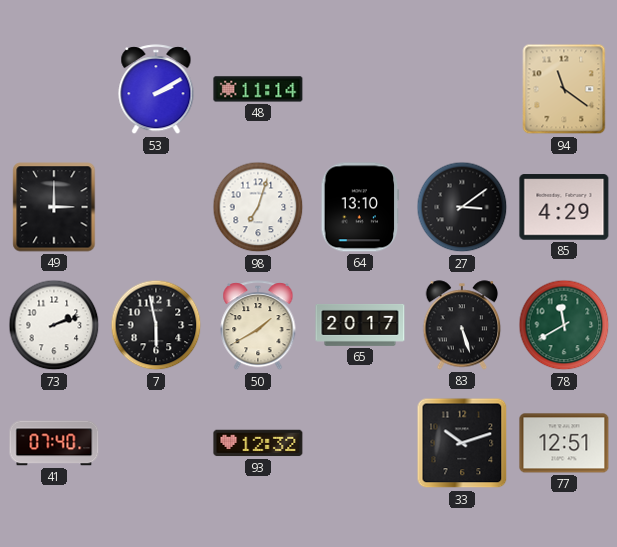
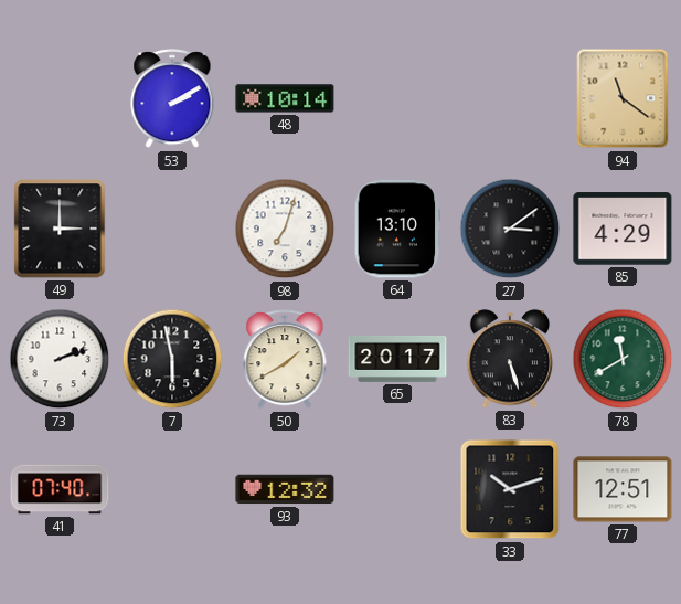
48: 11:14 -> 10:14 (285, 98)
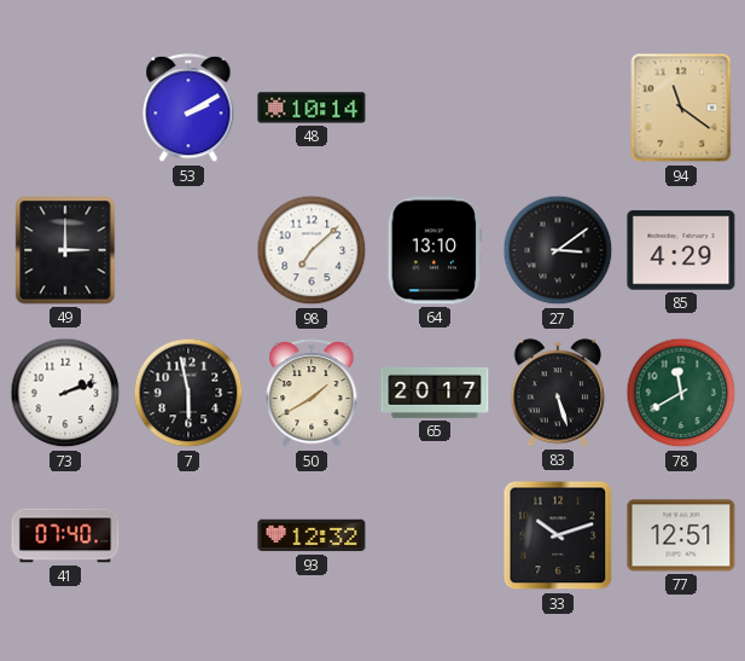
98: 7:03 -> 7:08 (312, 250)
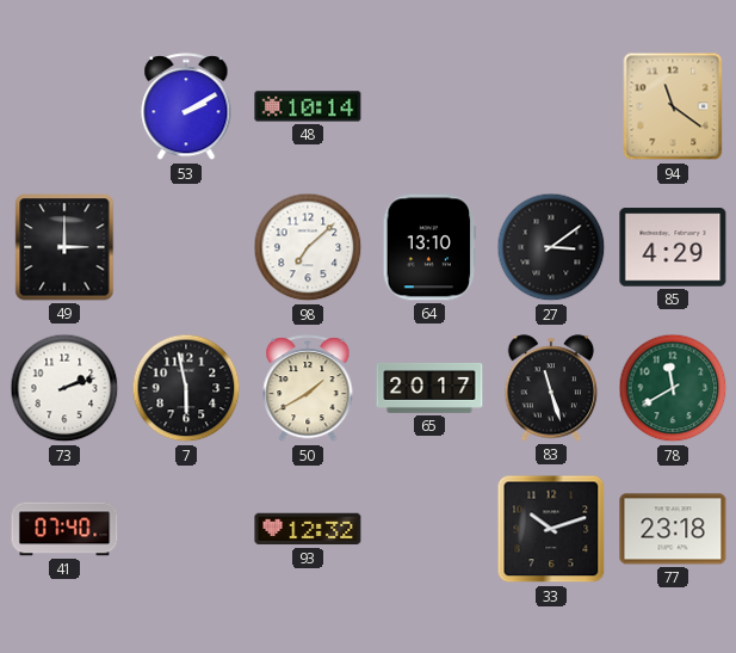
83: 5:27 -> 11:27 (551, 388)
77: 12:51 -> 23:18 (673, 529)
